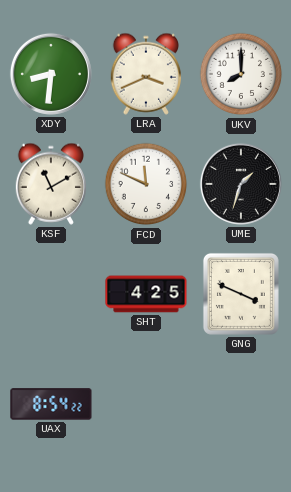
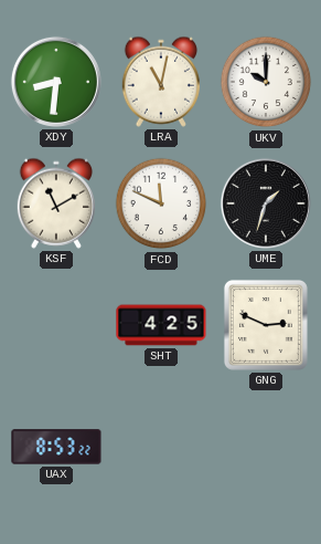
LRA: 3:41 -> 11:02 (160, 82)
UKV: 8:00 -> 10:00 (266, 82)
GNG: 3:49 -> 2:49 (266, 325)
UAX: 8:54 -> 8:53 (56, 447)
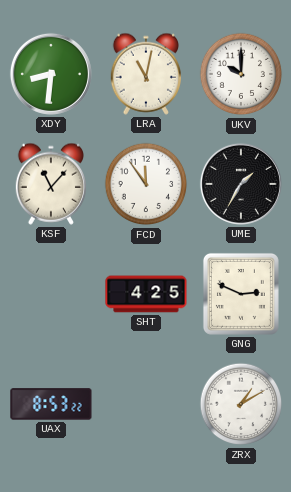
KSF: 11:10 -> 11:07 (50, 184)
FCD: 11:49 -> 11:54 (146, 184)
UME: 1:33 -> 1:35 (241, 184)
ZRX: none -> 1:10 (241, 404)
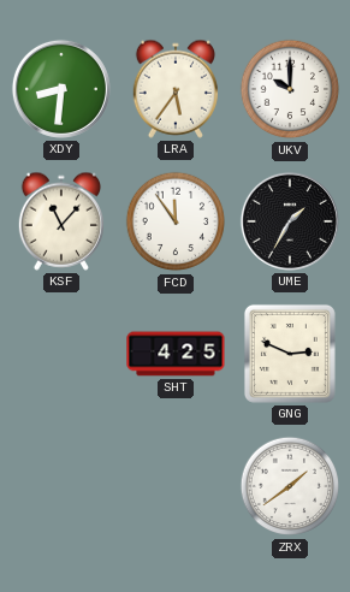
LRA: 11:02 -> 5:36 (174, 89)
UAX: 8:53 -> none (51, 404)
ZRX: 1:10 -> 1:39 (290, 486)
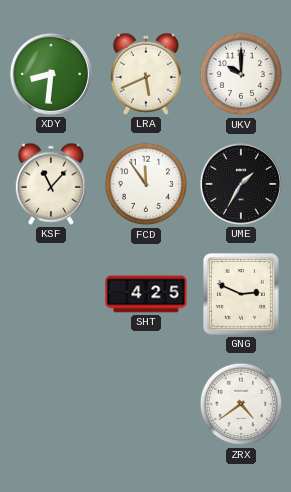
LRA: 5:36 -> 5:41 (145, 74)
ZRX: 1:39 -> 4:39 (241, 404)
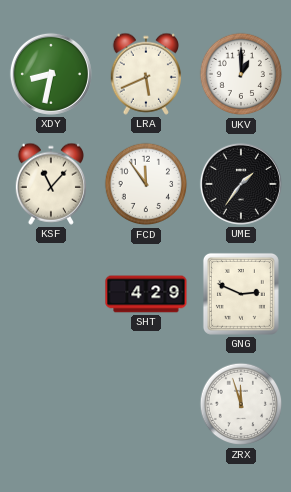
XDY: 8:31 -> 8:32 (51, 74)
UKV: 10:00 -> 1:00 (241, 74)
UME: 1:35 -> 1:36 (241, 184)
SHT: 4:25 -> 4:29 (146, 294)
ZRX: 4:39 -> 11:57 (241, 404)
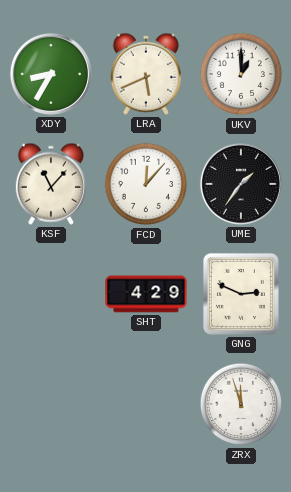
XDY: 8:32 -> 8:35 (51, 74)
FCD: 11:54 -> 12:07 (146, 184)
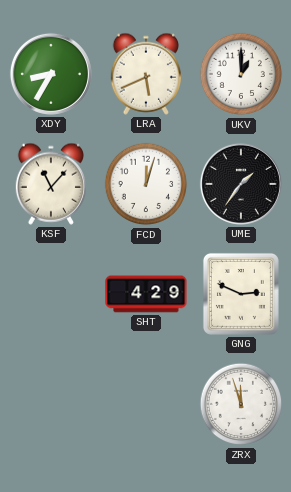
FCD: 12:07 -> 12:03 (146, 184)
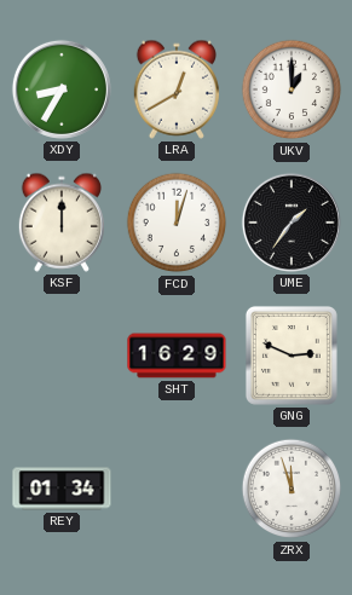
LRA: 5:41 -> 12:40 (175, 89)
KSF: 11:07 -> 12:00 (60, 223)
SHT: 4:29 -> 16:29 (177, 356)
REY: none -> 01:34 (62, 489)
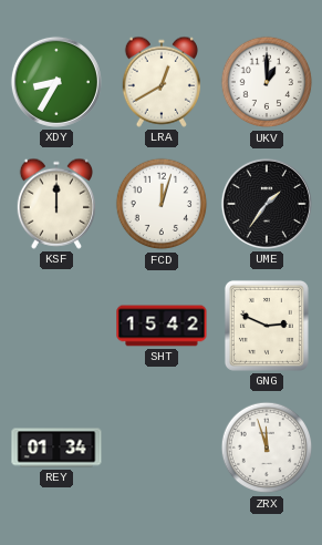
SHT: 16:29 -> 15:42 (162, 326)
